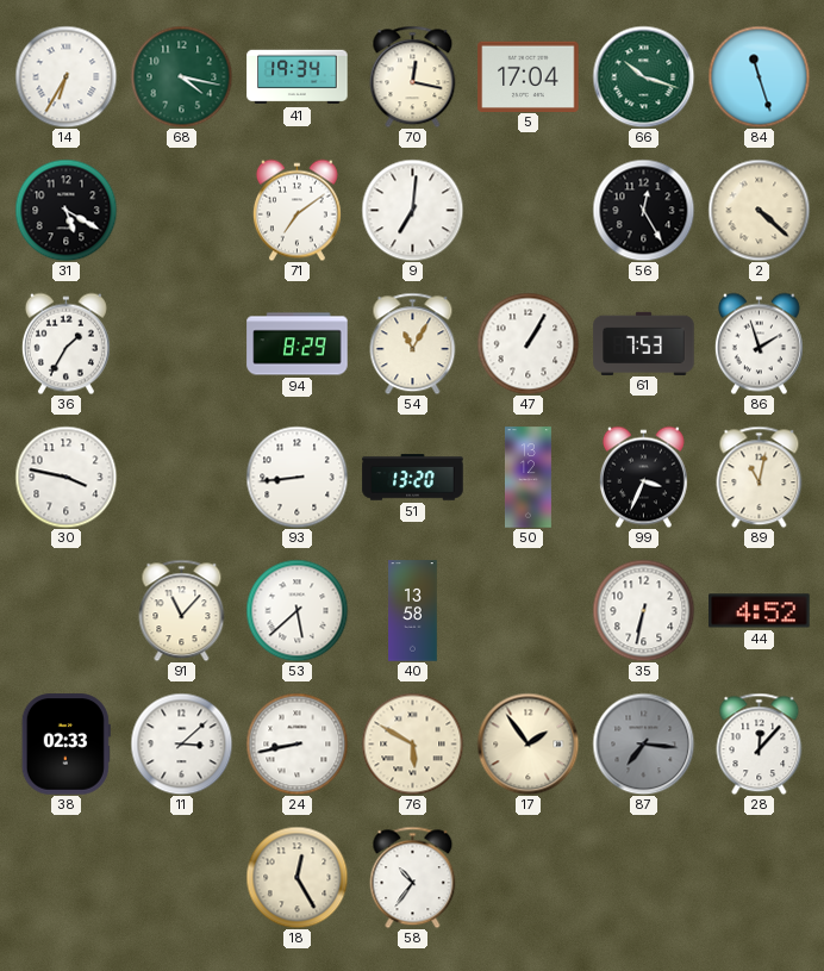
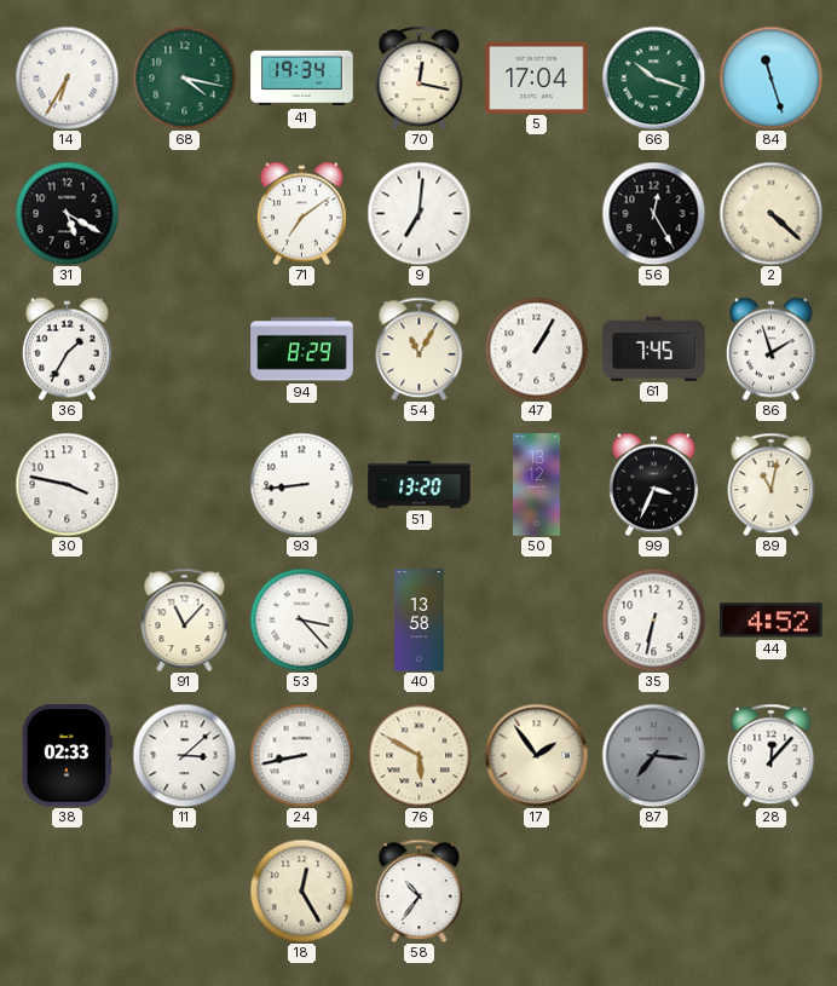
61: 7:53 -> 7:45 (654, 348)
53: 5:38 -> 3:23 (301, 619)
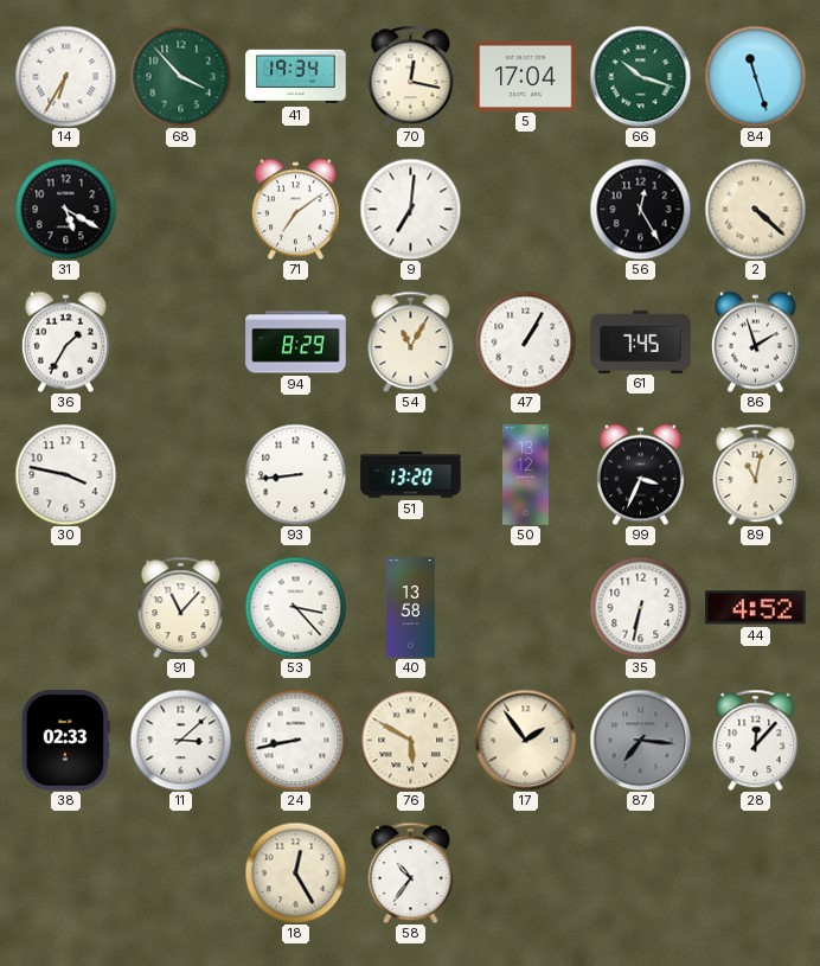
68: 4:17 -> 3:53 (180, 76)
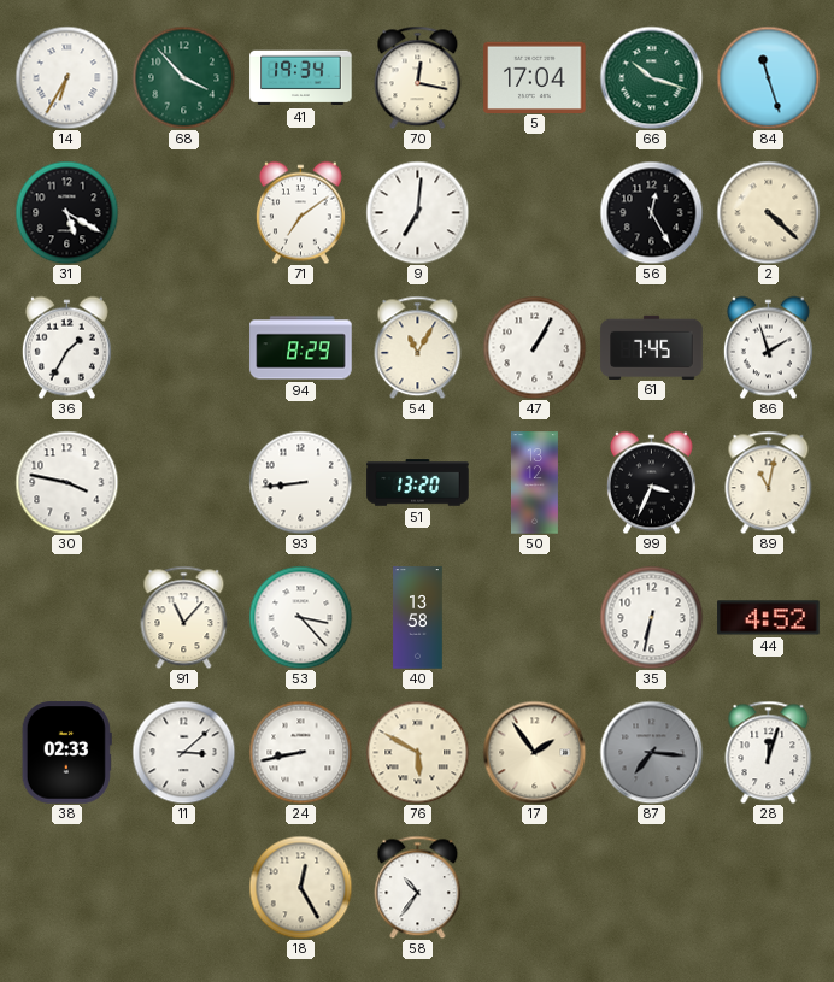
28: 12:07 -> 12:03 (769, 752)
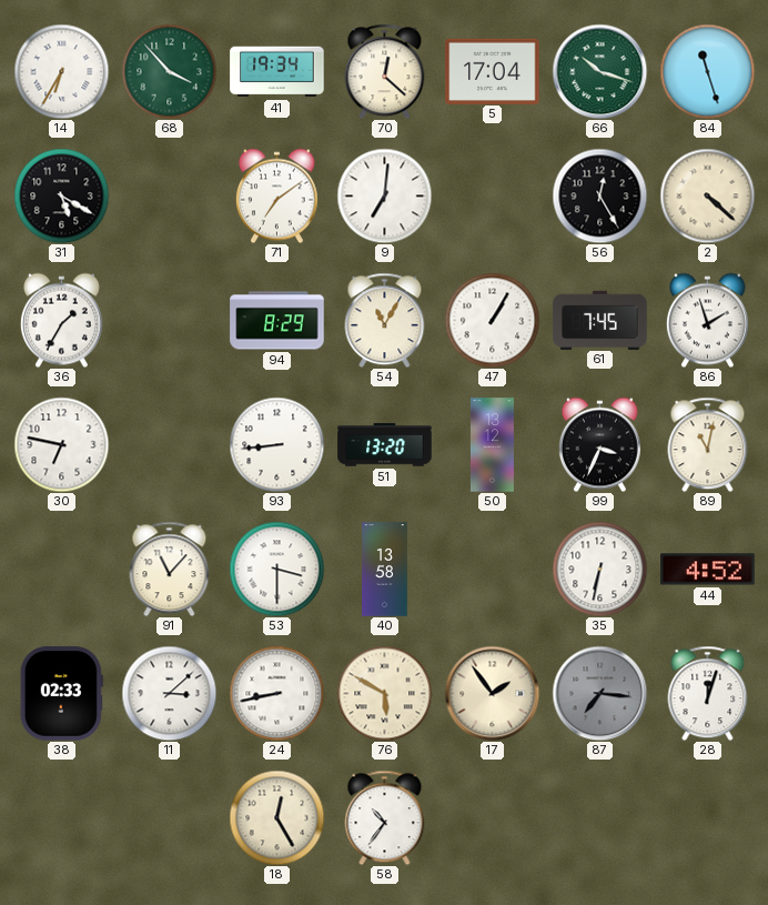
70: 12:17 -> 12:22 (385, 71)
30: 3:47 -> 6:47 (61, 444)
53: 3:23 -> 3:30 (276, 569)
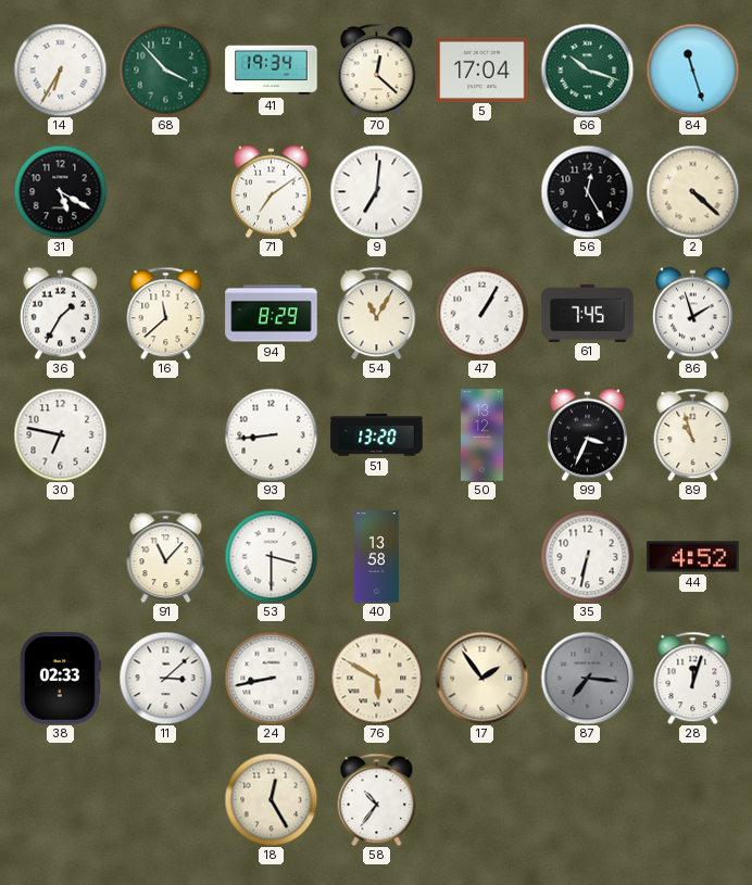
16: none -> 11:38 (166, 313)
89: 11:02 -> 10:57 (693, 434)
